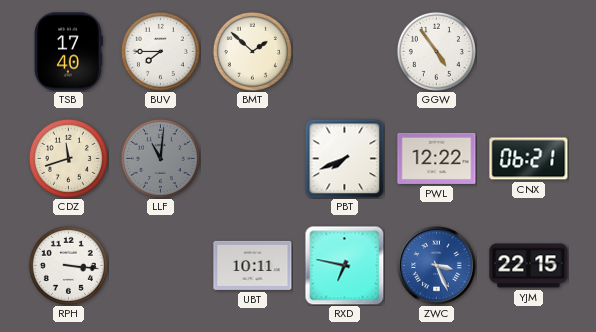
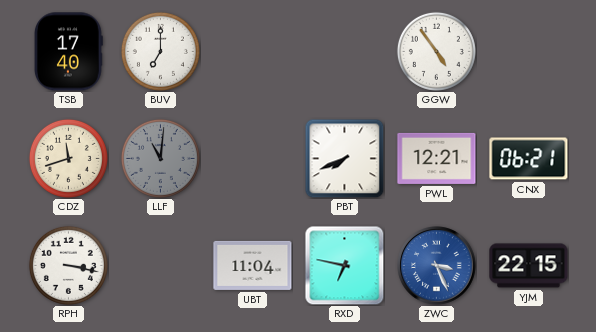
BUV: 7:45 -> 7:00 (160, 51)
BMT: 1:52 -> none (252, 51)
PWL: 12:22 -> 12:21 (437, 158)
RPH: 3:16 -> 3:17 (68, 265)
UBT: 10:11 -> 11:04 (253, 265)
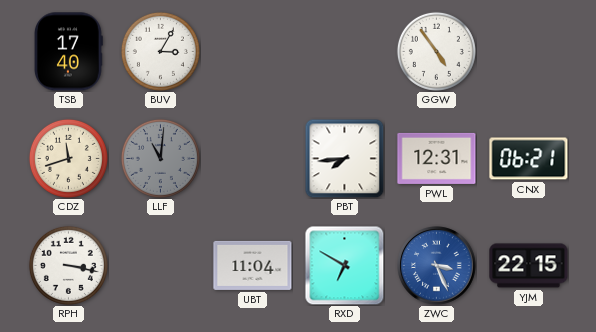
BUV: 7:00 -> 3:05 (160, 51)
PBT: 7:41 -> 7:44 (344, 158)
PWL: 12:21 -> 12:31 (437, 158)
RXD: 6:47 -> 6:50 (344, 265)
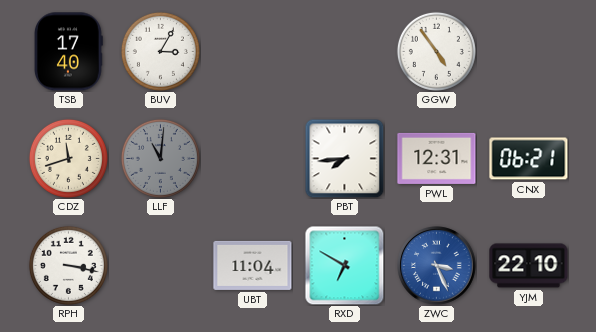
YJM: 22:15 -> 22:10 (529, 266)
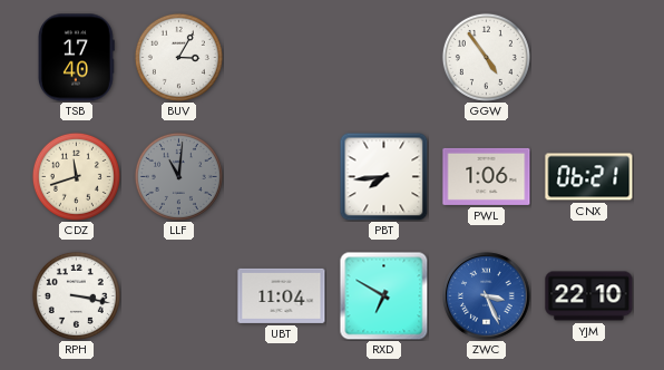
PWL: 12:31 -> 1:06 (487, 176)
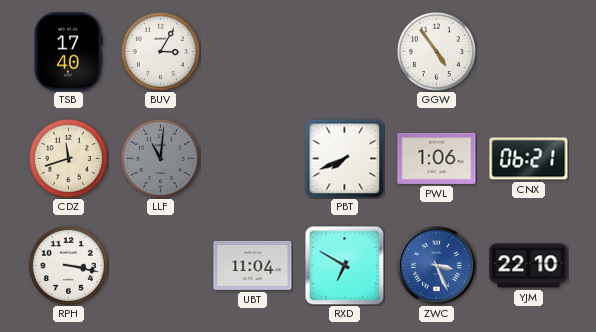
PBT: 7:44 -> 7:41 (344, 158)
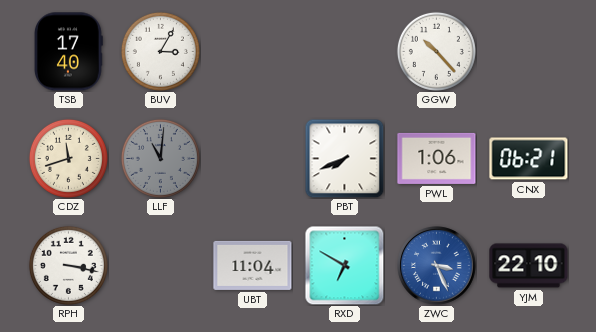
GGW: 4:54 -> 10:23 (436, 51)
